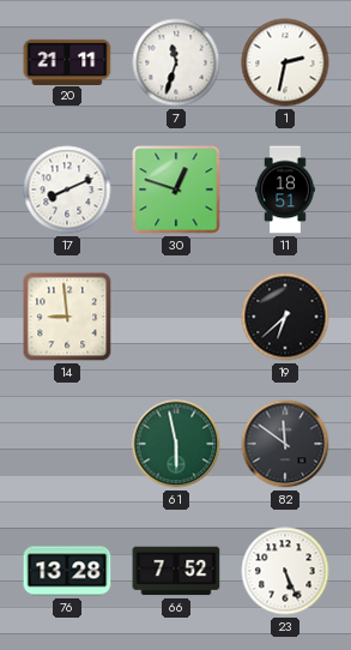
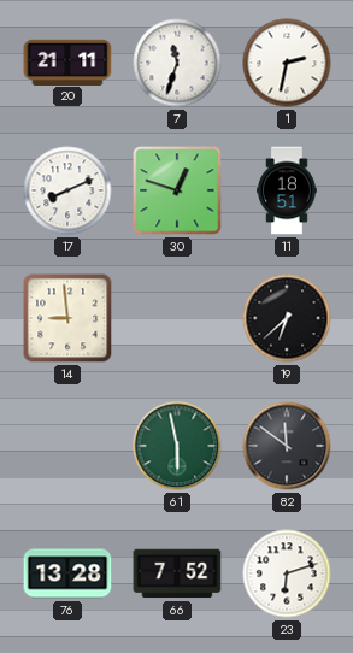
23: 5:26 -> 6:12 (287, 573)
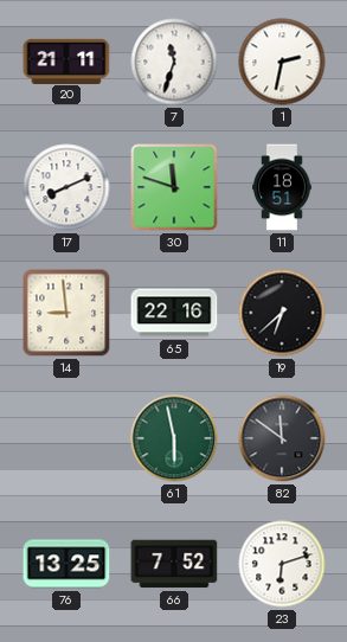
30: 12:48 -> 11:48 (174, 187)
65: none -> 22:16 (174, 313)
76: 13:28 -> 13:25 (66, 564)
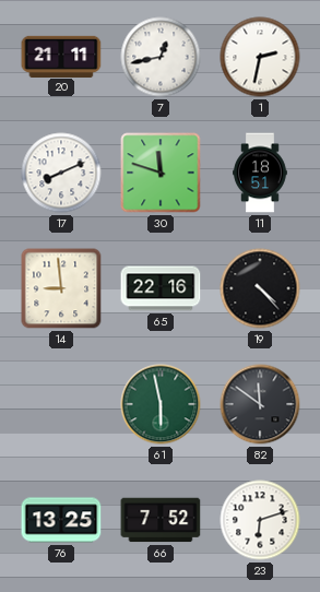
7: 11:33 -> 12:43 (161, 57)
19: 6:38 -> 4:23 (260, 288)
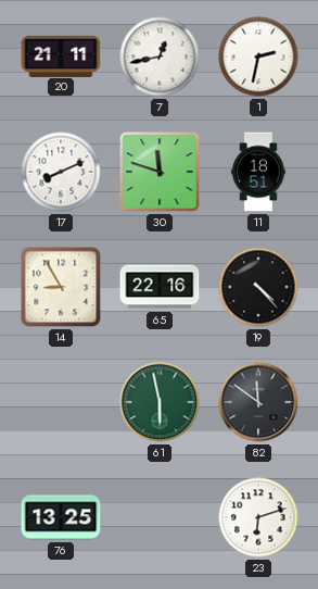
14: 8:59 -> 8:55 (61, 287)
66: 7:52 -> none (161, 520)
